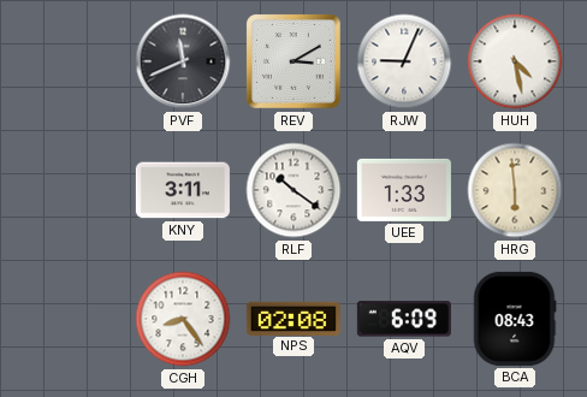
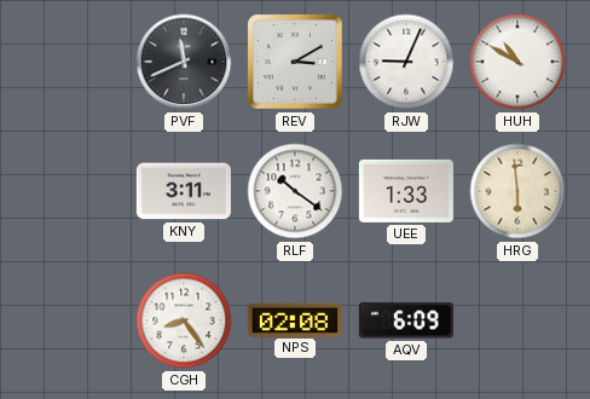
HUH: 4:28 -> 10:50 (517, 62)
BCA: 08:43 -> none (515, 319)
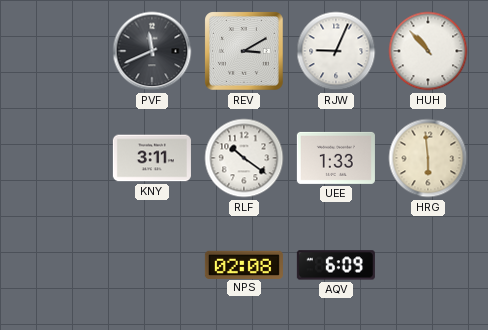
HUH: 10:50 -> 10:53 (428, 51)
CGH: 8:24 -> none (184, 320)
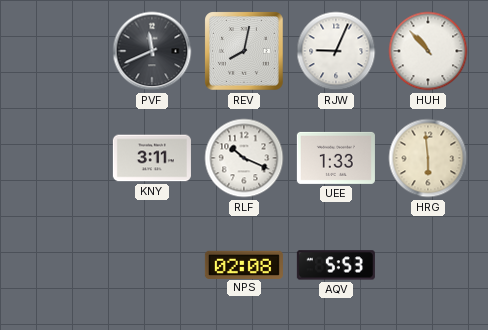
REV: 3:10 -> 8:02 (245, 52)
RLF: 10:21 -> 10:19 (244, 158)
AQV: 6:09 -> 5:53 (336, 265)
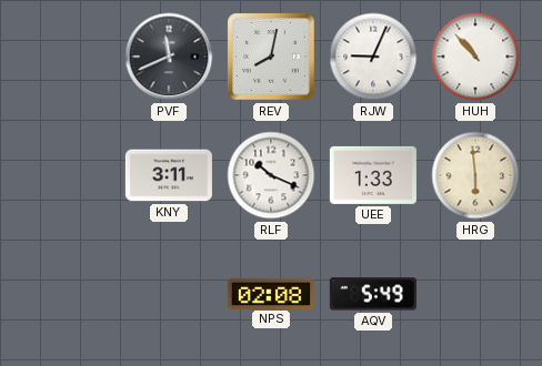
AQV: 5:53 -> 5:49 (373, 294)
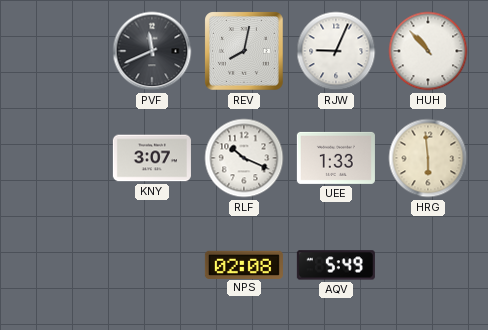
KNY: 3:11 -> 3:07 (152, 158)
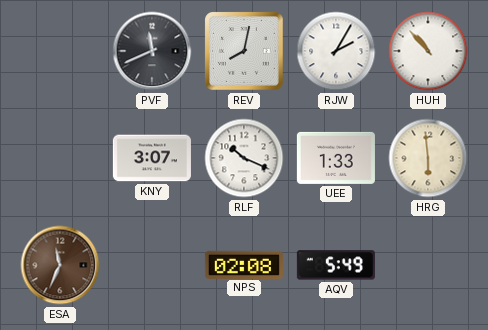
RJW: 9:04 -> 2:05 (336, 51)
ESA: none -> 11:34 (60, 265)
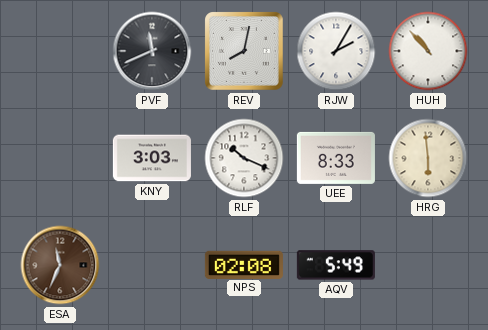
KNY: 3:07 -> 3:03 (152, 158)
UEE: 1:33 -> 8:33 (336, 158)
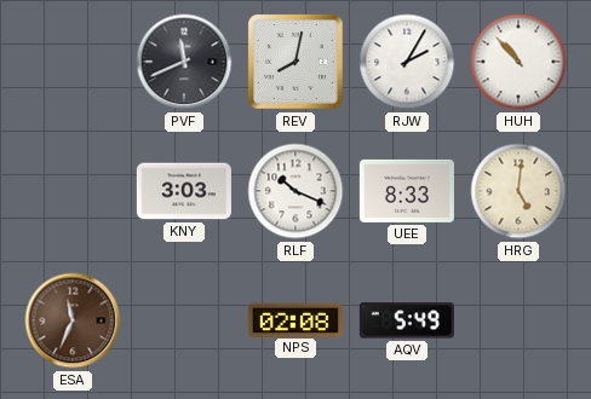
HRG: 5:59 -> 5:01 (518, 191)
